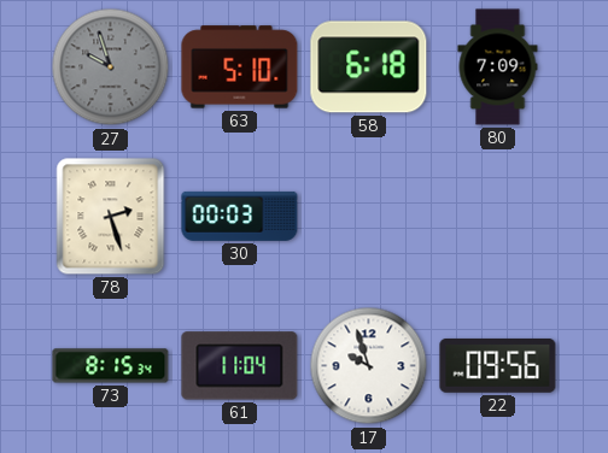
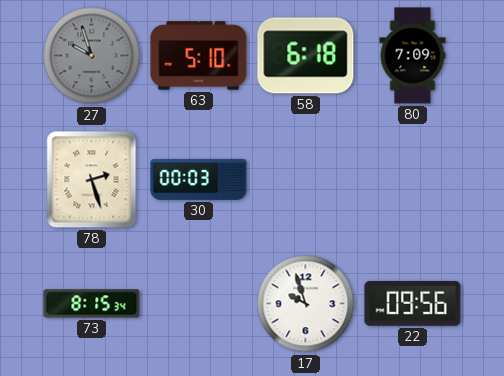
61: 11:04 -> none (240, 366)
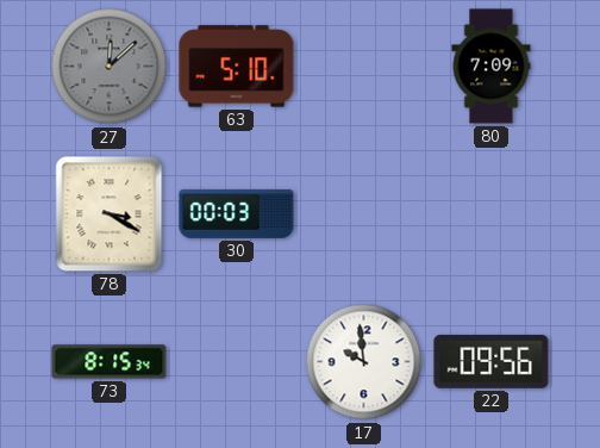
27: 9:57 -> 12:08 (110, 67)
58: 6:18 -> none (306, 56)
78: 2:27 -> 3:20 (110, 214)
17: 9:57 -> 9:59 (364, 362)
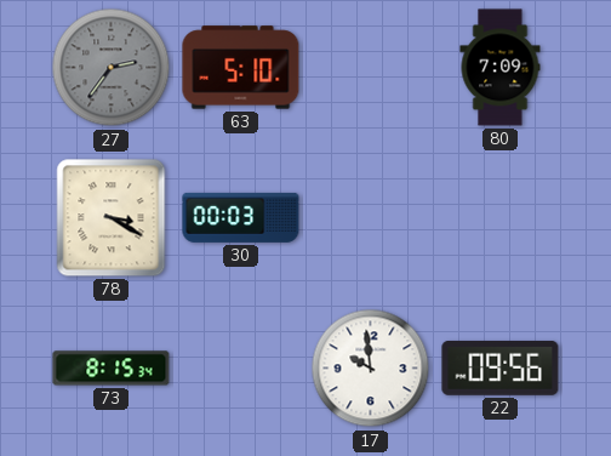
27: 12:08 -> 2:36 (112, 68)
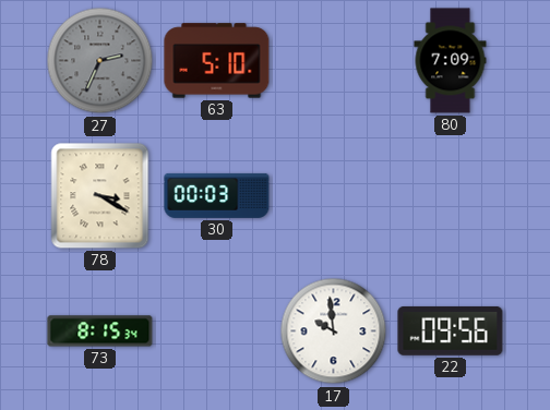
27: 2:36 -> 2:34 (100, 61)
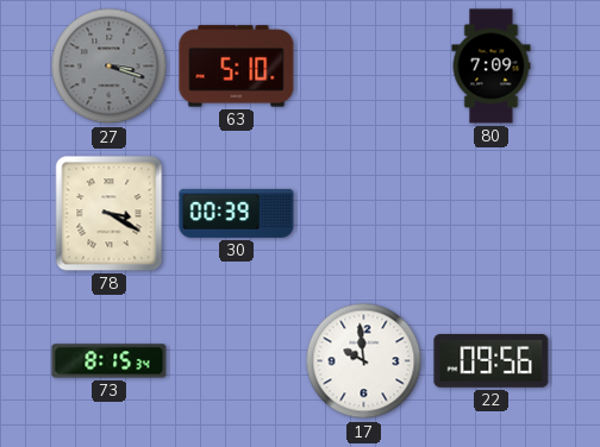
27: 2:34 -> 3:18 (110, 67)
30: 00:03 -> 00:39 (237, 213)
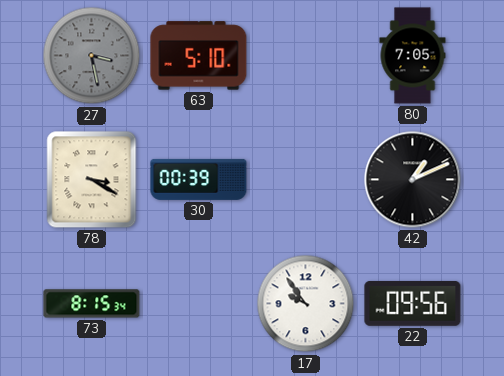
27: 3:18 -> 3:28 (92, 56)
80: 7:09 -> 7:05 (413, 56)
42: none -> 1:11 (413, 180)
17: 9:59 -> 9:54 (306, 304)
